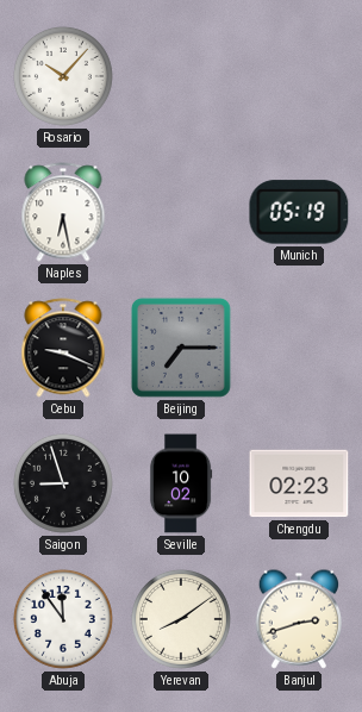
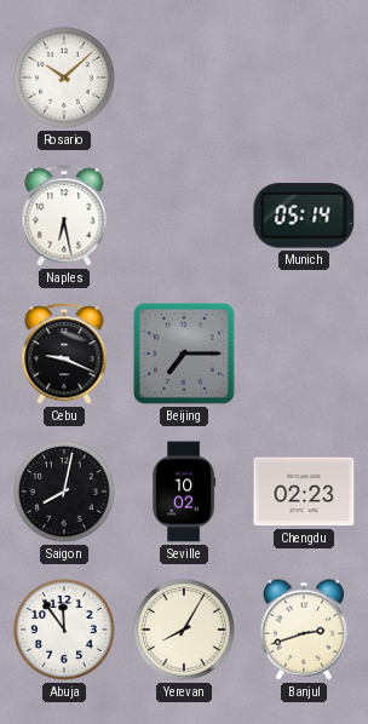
Rosario: 10:07 -> 10:08 (64, 77)
Munich: 05:19 -> 05:14 (304, 216)
Saigon: 8:57 -> 8:02 (64, 492)
Yerevan: 8:09 -> 8:05 (184, 630)
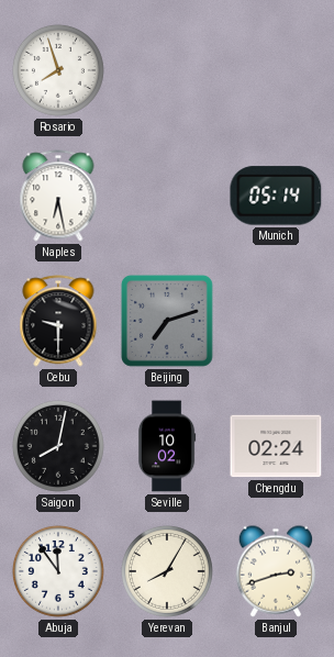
Rosario: 10:08 -> 7:57 (58, 70)
Cebu: 9:19 -> 9:30 (58, 321)
Beijing: 7:15 -> 7:12 (168, 322)
Chengdu: 02:23 -> 02:24 (276, 446)
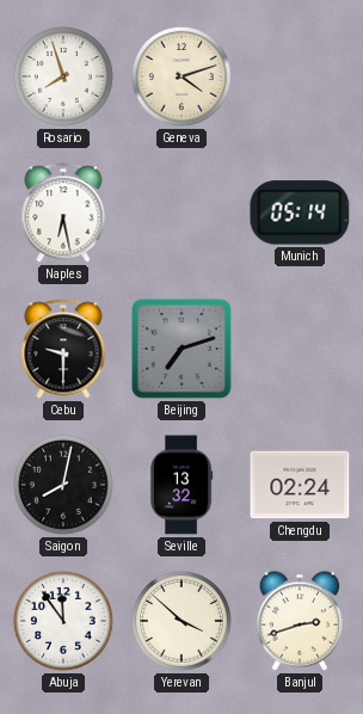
Geneva: none -> 4:12 (181, 76)
Seville: 10:02 -> 13:32 (181, 485)
Yerevan: 8:05 -> 3:52 (181, 621)
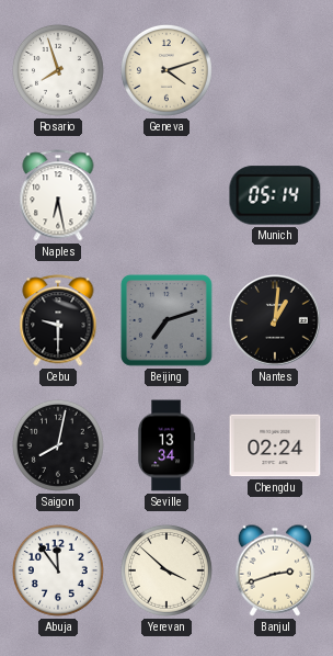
Nantes: none -> 1:01 (275, 320)
Seville: 13:32 -> 13:34 (166, 445)
